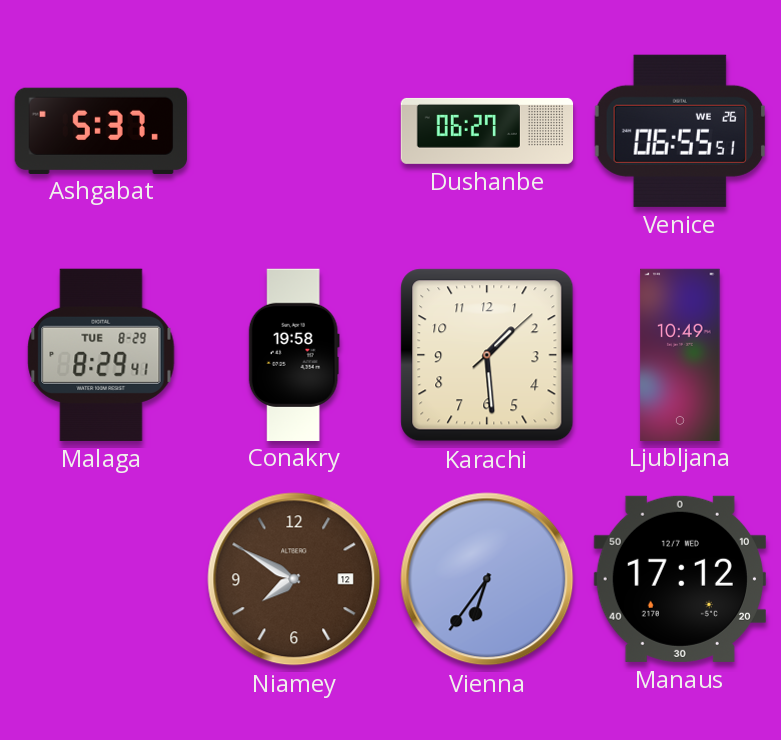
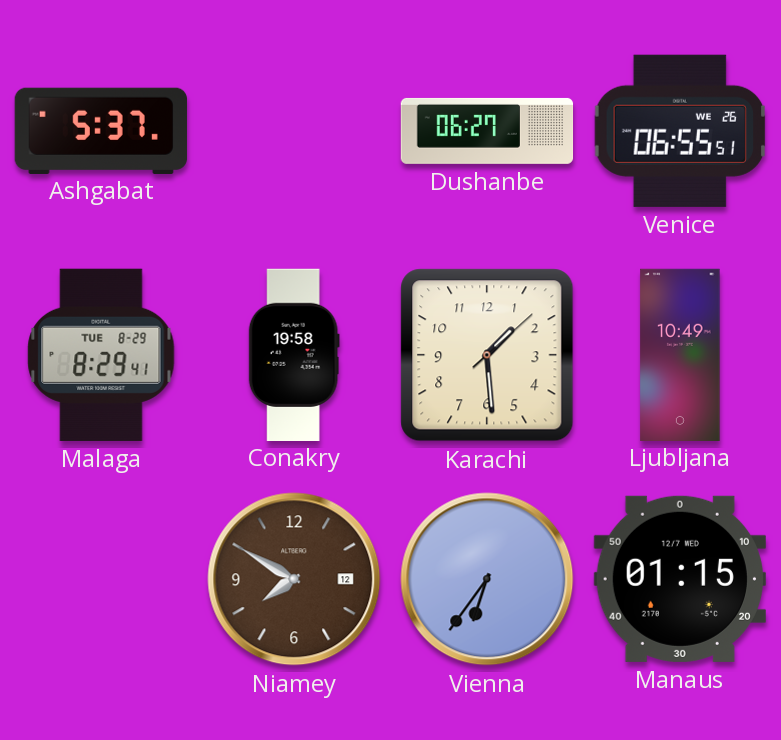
Manaus: 17:12 -> 01:15 (680, 579)
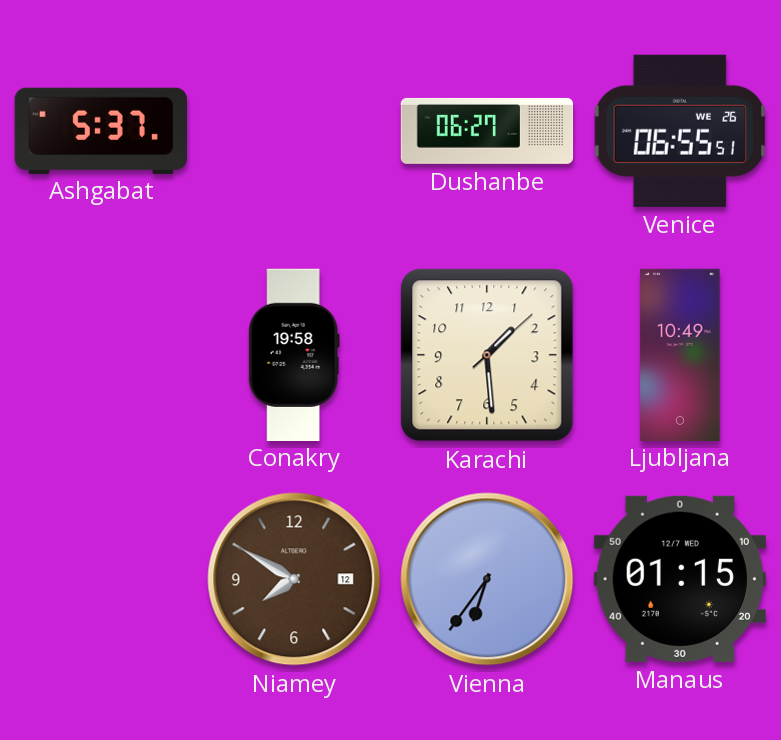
Malaga: 8:29 -> none (101, 355)
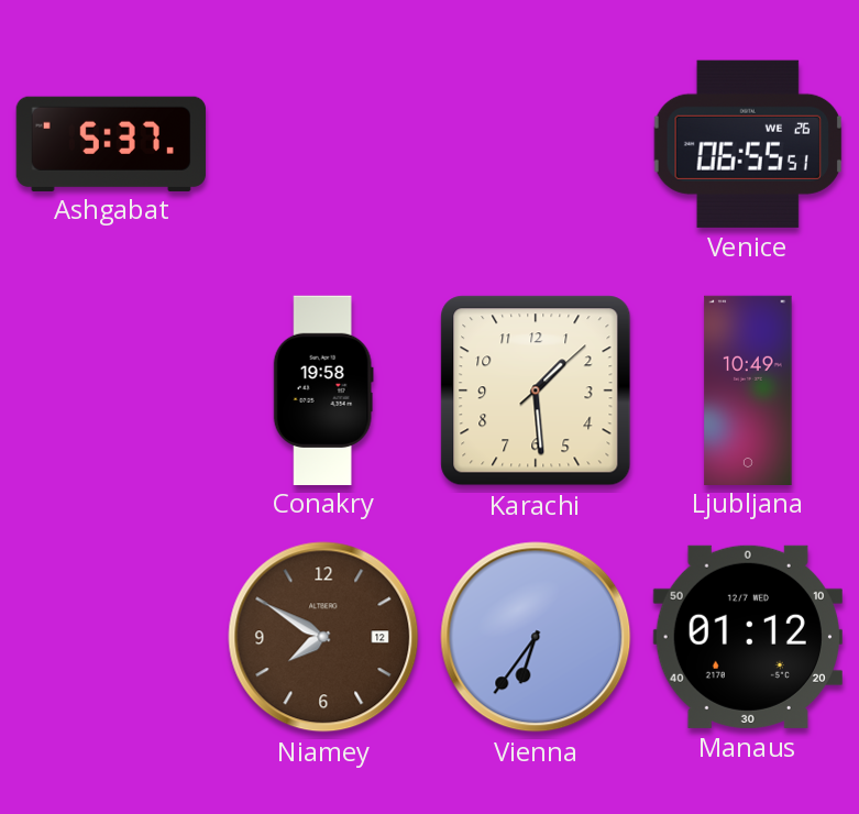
Dushanbe: 06:27 -> none (487, 131)
Manaus: 01:15 -> 01:12 (748, 637)
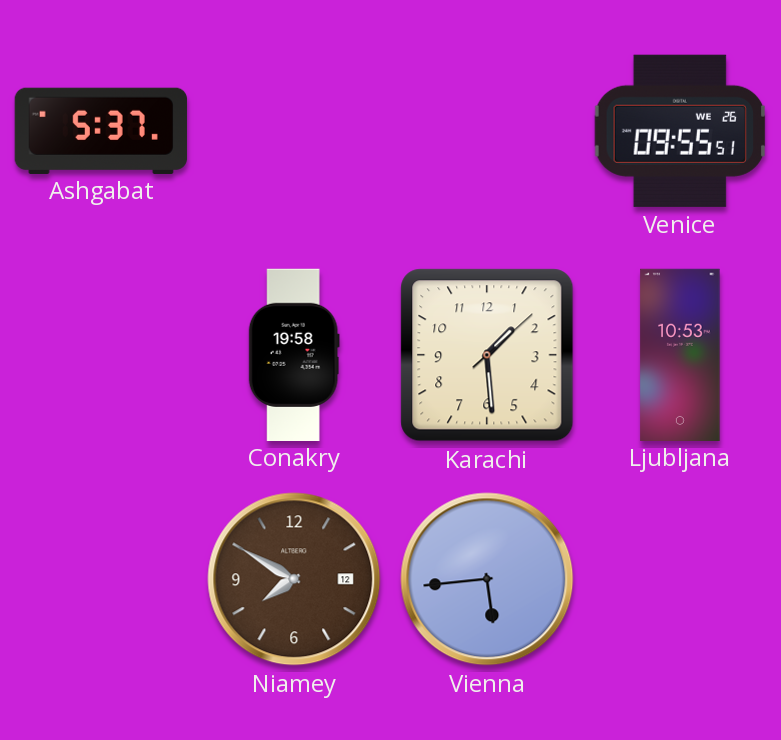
Venice: 06:55 -> 09:55 (679, 131)
Ljubljana: 10:49 -> 10:53 (680, 354)
Vienna: 6:36 -> 5:44 (487, 579)
Manaus: 01:12 -> none (748, 637)
